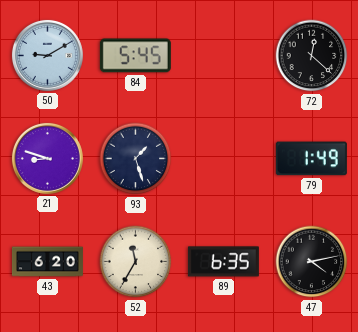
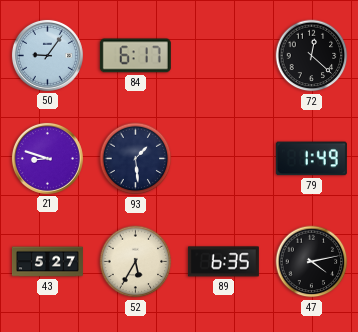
50: 9:10 -> 9:06 (47, 55)
84: 5:45 -> 6:17 (135, 56)
93: 1:27 -> 1:29 (136, 159)
43: 6:20 -> 5:27 (47, 262)
52: 11:35 -> 5:35 (136, 262)
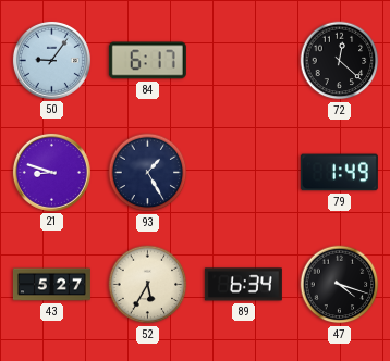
93: 1:29 -> 1:25 (148, 173)
89: 6:35 -> 6:34 (243, 285)
47: 4:13 -> 4:18 (340, 285)
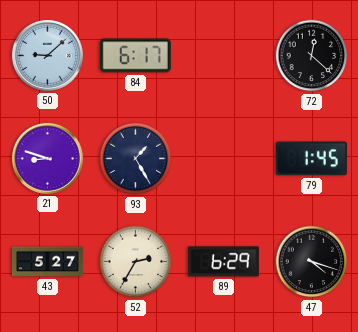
50: 9:06 -> 9:08 (47, 55)
79: 1:49 -> 1:45 (311, 159)
52: 5:35 -> 2:35 (136, 262)
89: 6:34 -> 6:29 (223, 262)
